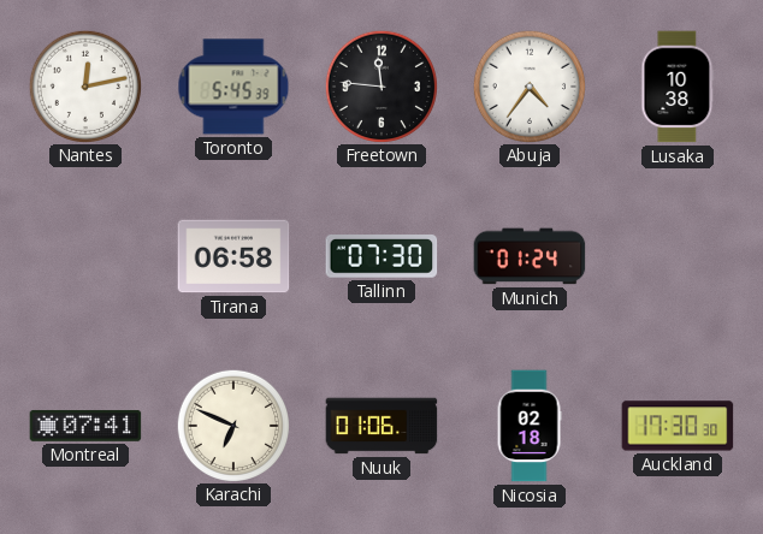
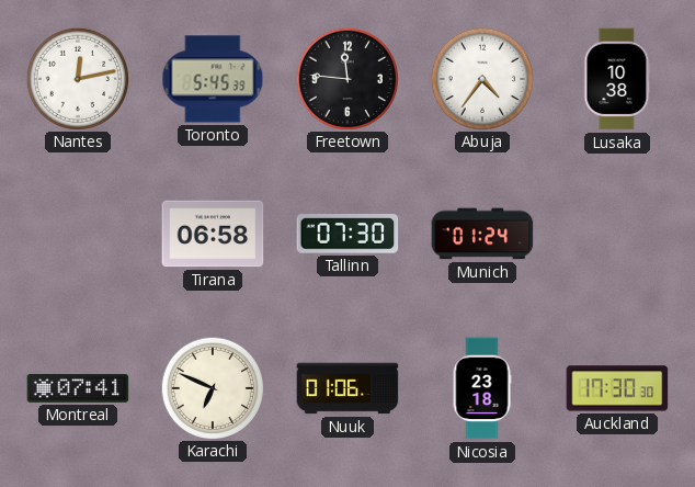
Nicosia: 02:18 -> 23:18 (482, 388)
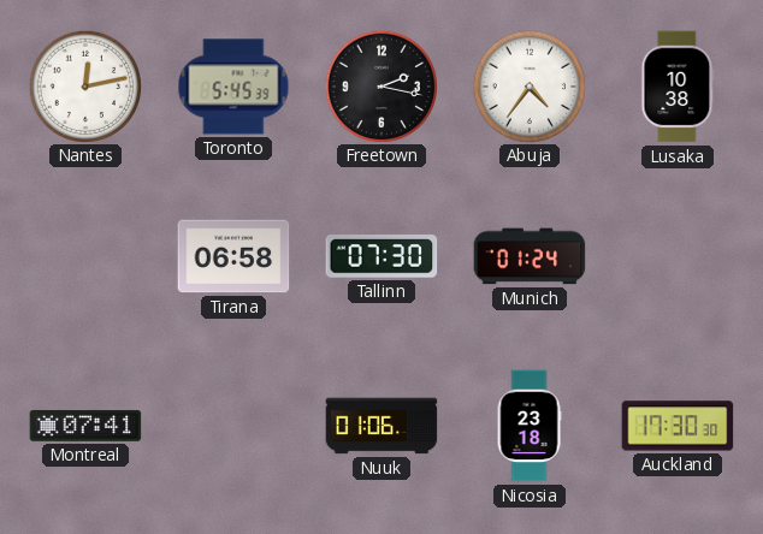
Freetown: 11:46 -> 2:17 (380, 85)
Karachi: 6:49 -> none (212, 387)
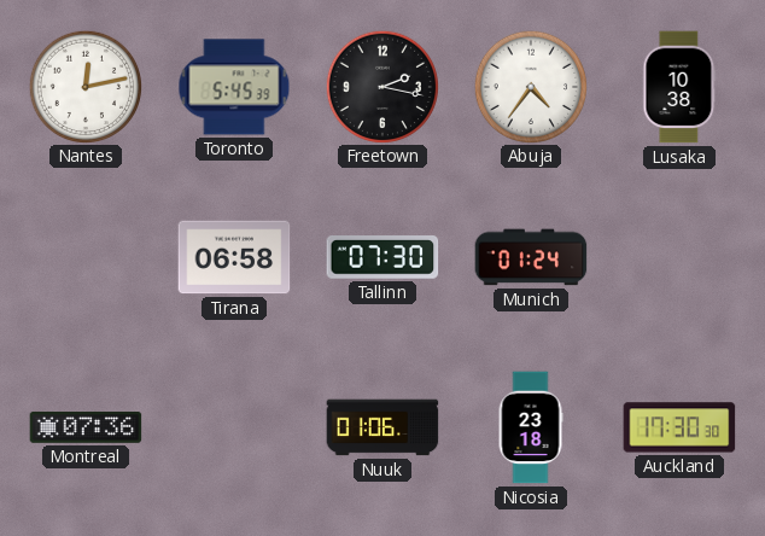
Montreal: 07:41 -> 07:36 (86, 427)
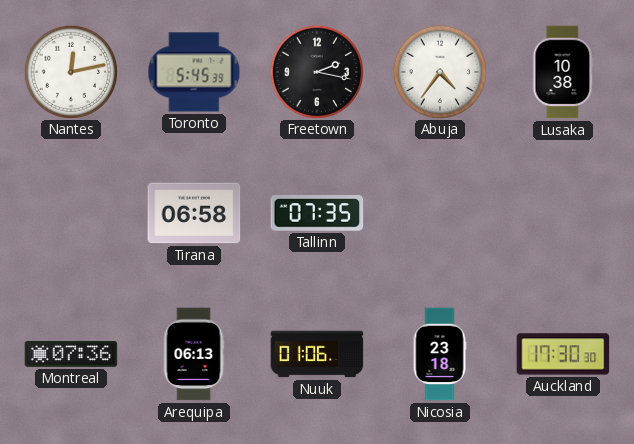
Tallinn: 07:30 -> 07:35 (317, 214)
Munich: 01:24 -> none (531, 257)
Arequipa: none -> 06:13 (194, 354)
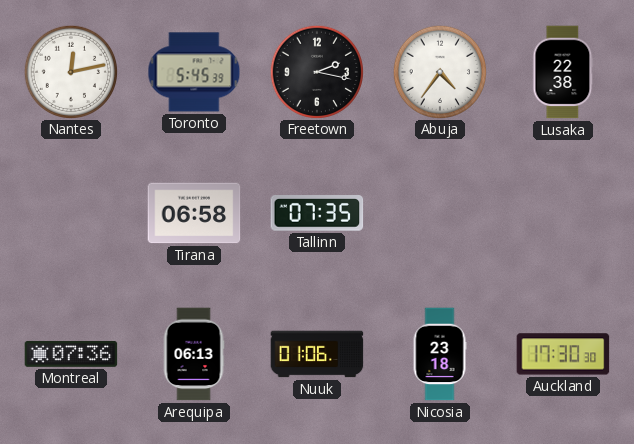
Lusaka: 10:38 -> 22:38 (563, 72)
